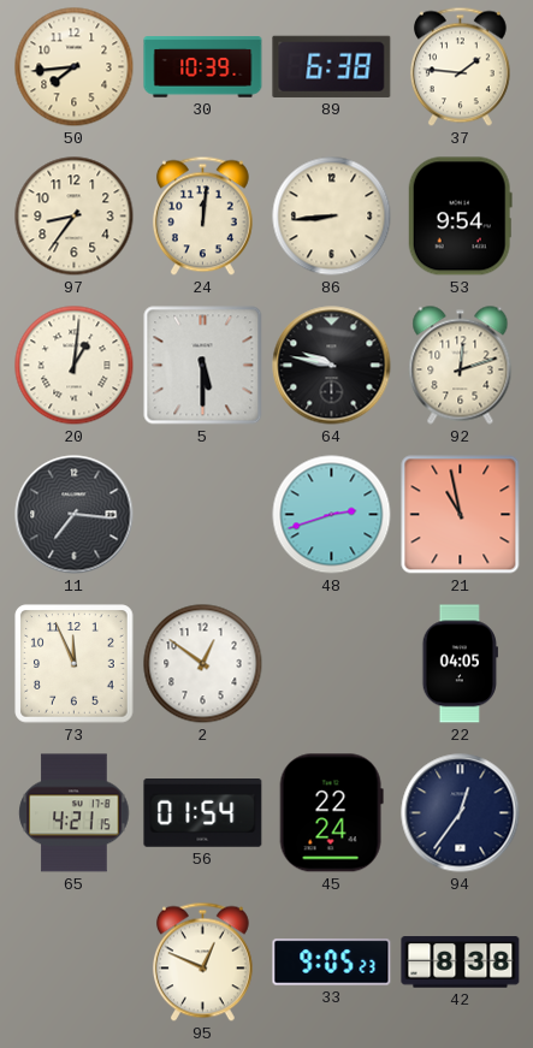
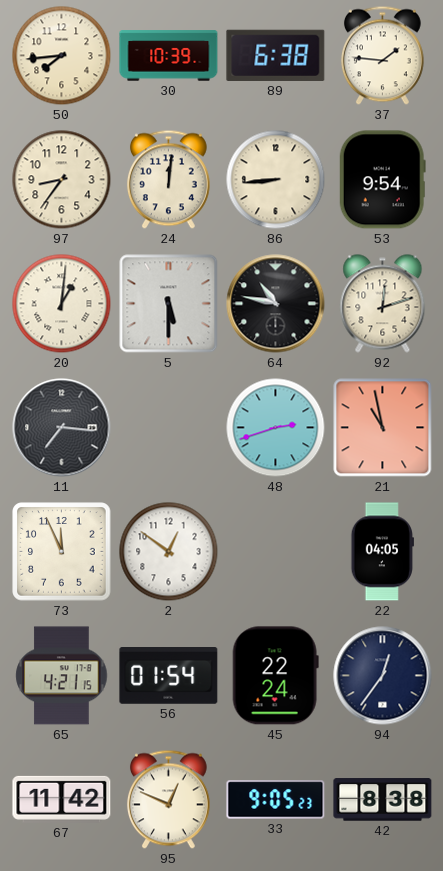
64: 9:47 -> 10:47 (276, 304)
67: none -> 11:42 (62, 799)
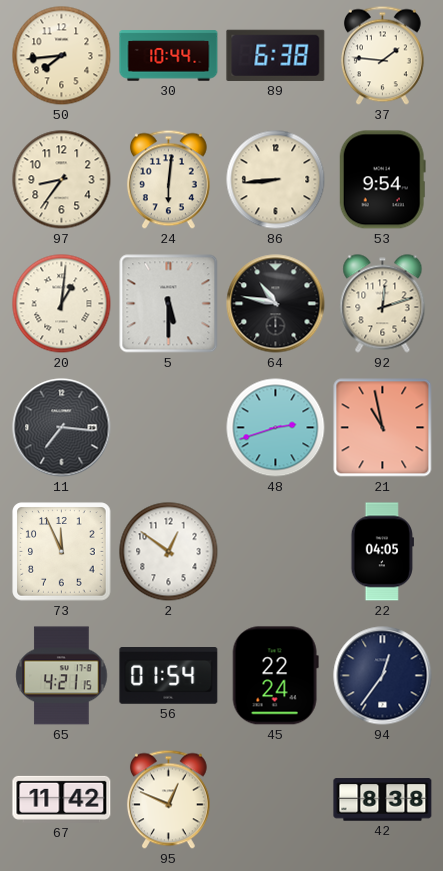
30: 10:39 -> 10:44 (169, 56)
24: 12:01 -> 6:01 (168, 180)
33: 9:05 -> none (276, 800)
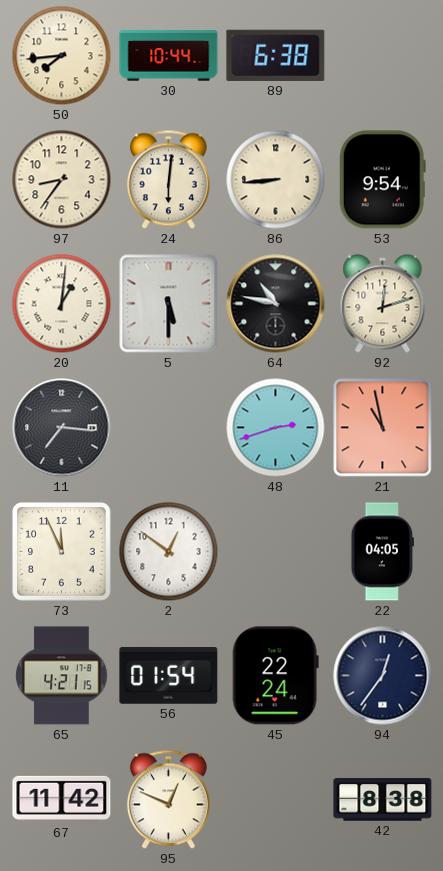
37: 1:46 -> none (382, 56)
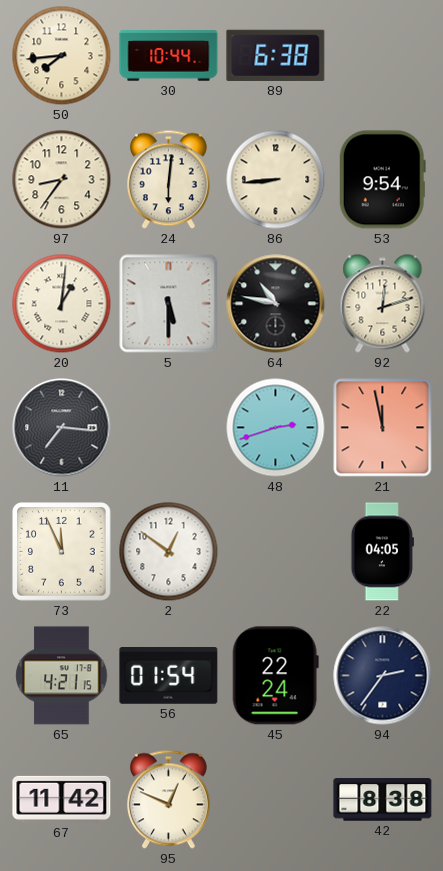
21: 10:58 -> 11:58 (383, 428)
94: 12:36 -> 2:36 (383, 676)
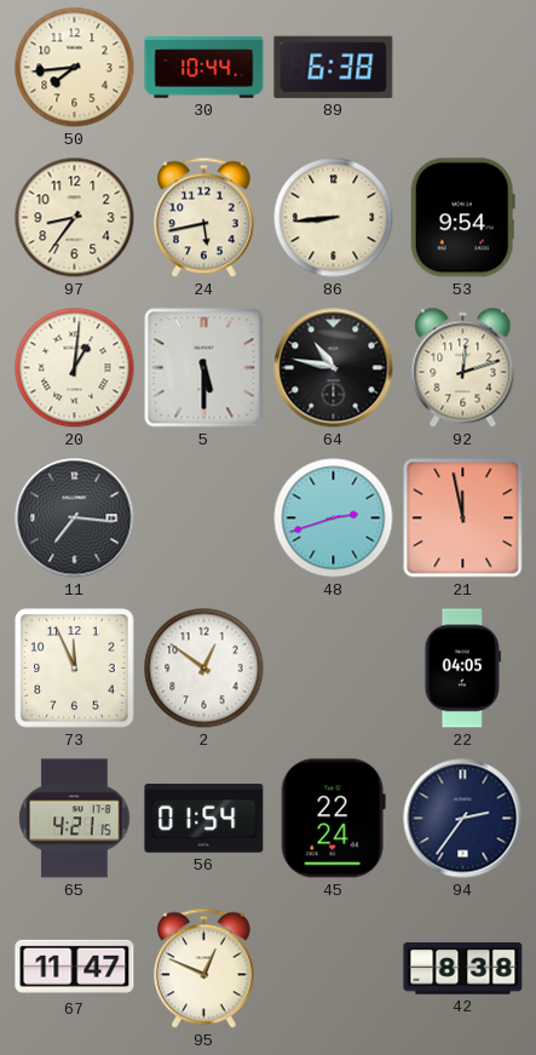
24: 6:01 -> 5:43 (203, 218)
67: 11:42 -> 11:47 (75, 968)
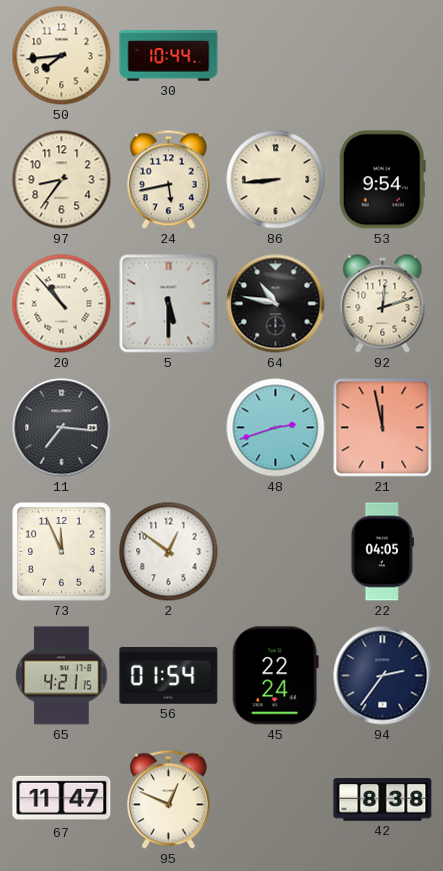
89: 6:38 -> none (334, 67)
20: 1:01 -> 10:53 (62, 304)
